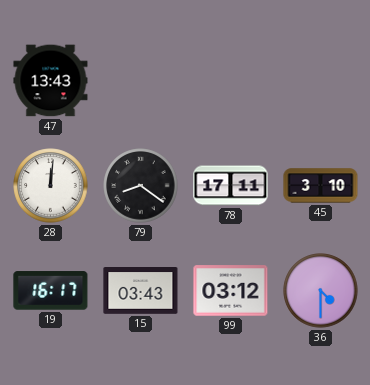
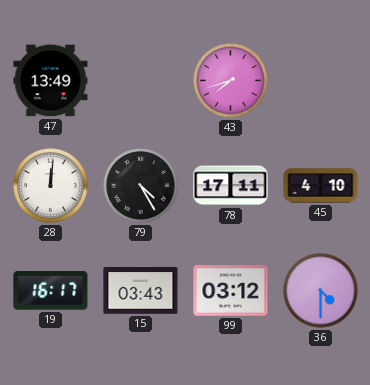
47: 13:43 -> 13:49 (51, 81)
43: none -> 7:42 (231, 81)
79: 8:21 -> 4:25 (141, 186)
45: 3:10 -> 4:10 (321, 186)
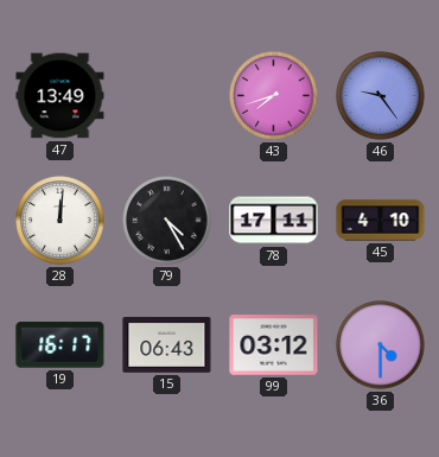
46: none -> 9:24 (381, 96)
15: 03:43 -> 06:43 (167, 345)
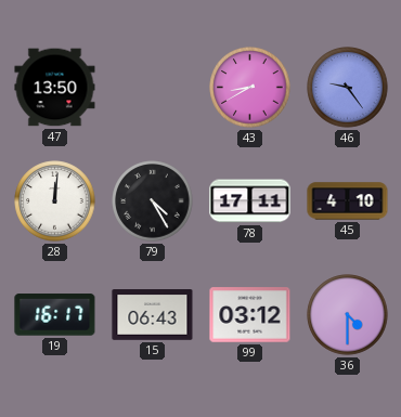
47: 13:49 -> 13:50 (55, 88)
43: 7:42 -> 8:40 (250, 88)
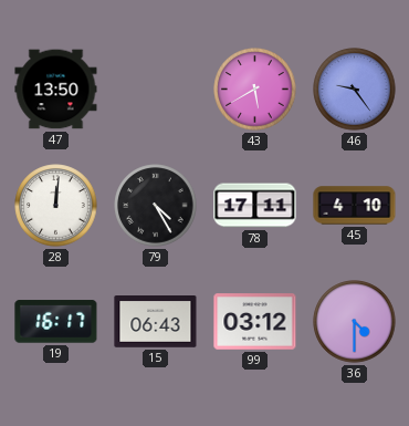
43: 8:40 -> 5:40 (255, 90)
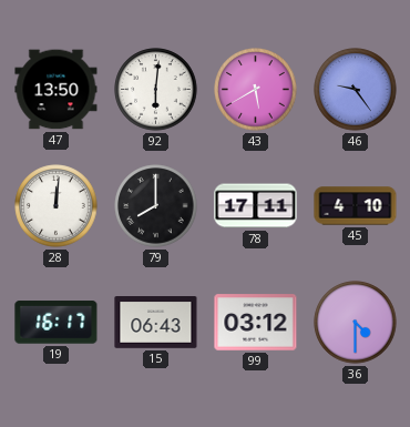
92: none -> 6:01 (156, 90)
79: 4:25 -> 8:00 (156, 206)
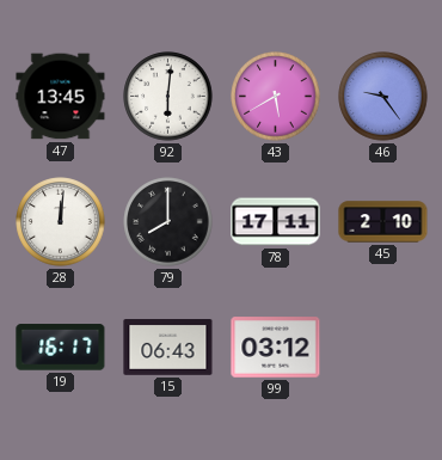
47: 13:50 -> 13:45 (61, 97)
45: 4:10 -> 2:10 (383, 222)
36: 4:30 -> none (356, 323)
